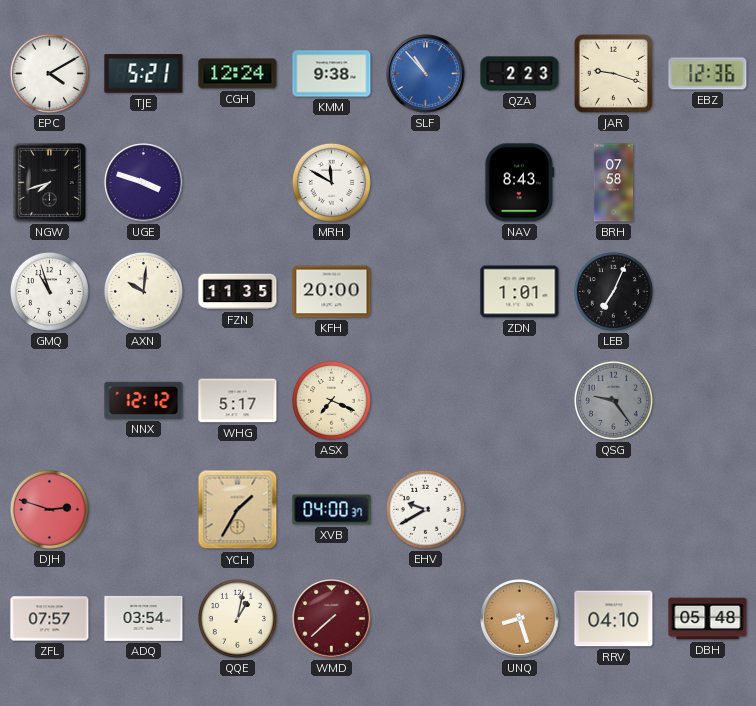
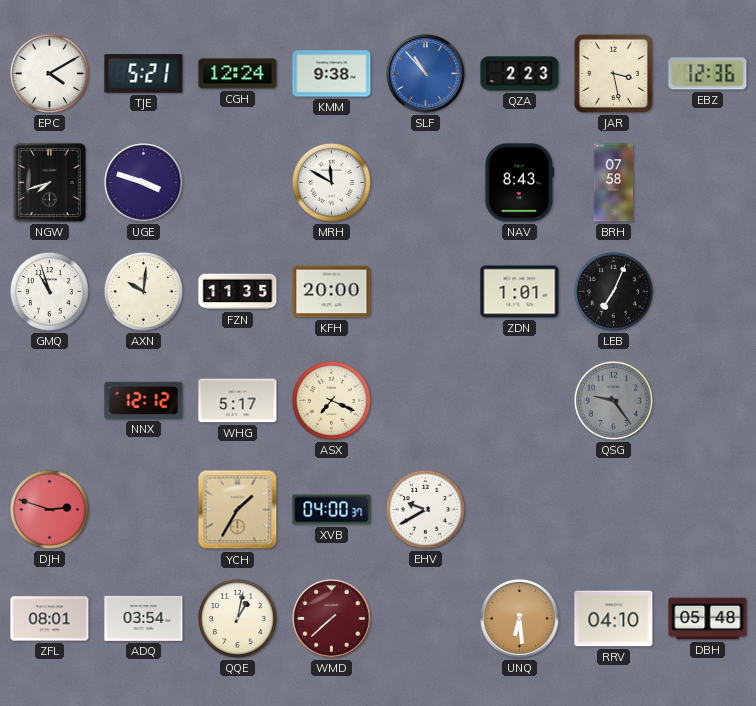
JAR: 9:18 -> 3:28 (613, 73)
ZFL: 07:57 -> 08:01 (50, 619)
UNQ: 8:27 -> 6:29 (520, 619)
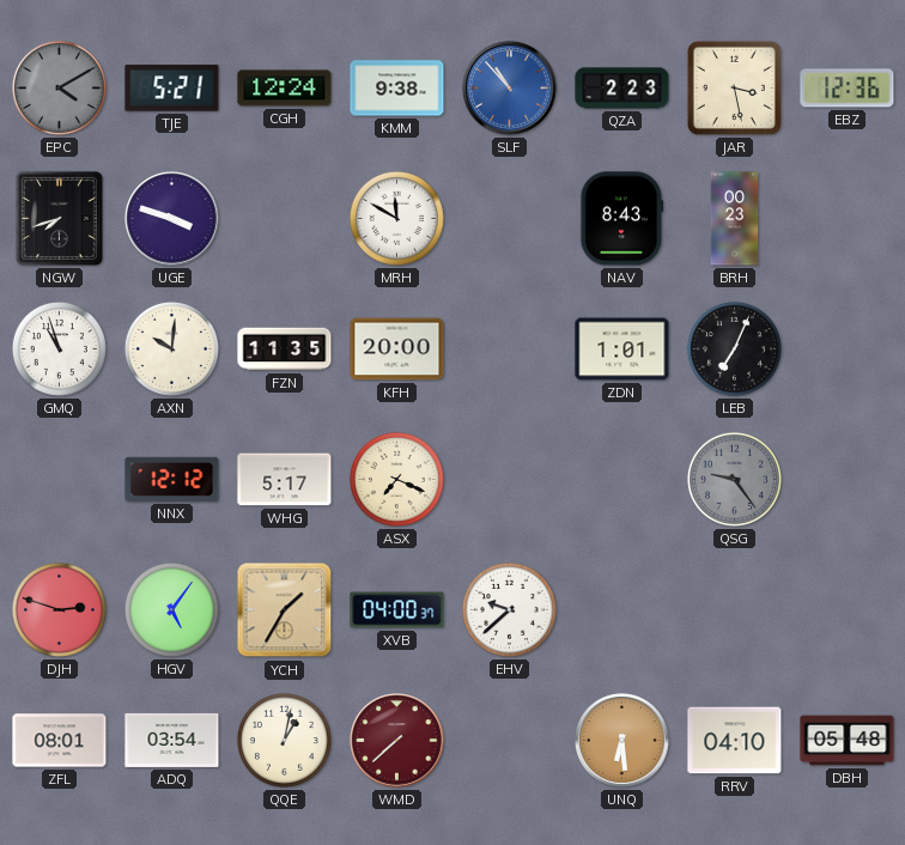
EPC dial: white -> grey (59, 87)
BRH: 07:58 -> 00:23 (735, 219)
HGV: none -> 5:06 (171, 609)
EHV: 9:40 -> 9:38 (509, 609)
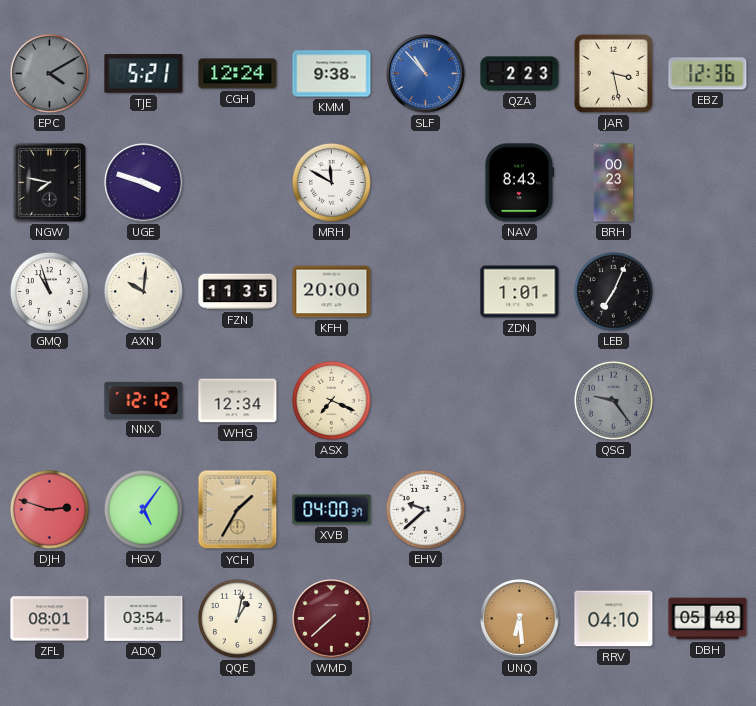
NGW: 7:42 -> 7:47 (49, 182)
WHG: 5:17 -> 12:34 (238, 401)
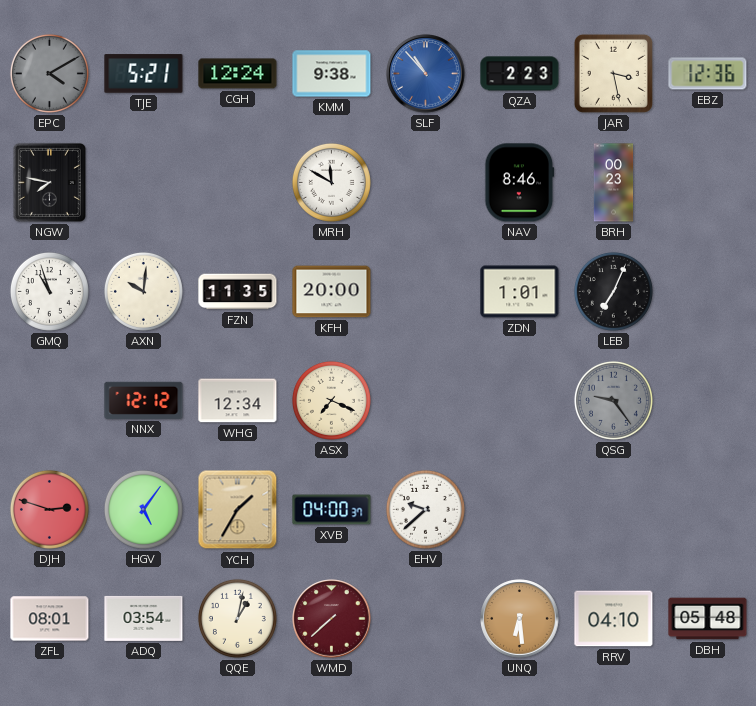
UGE: 3:48 -> none (144, 183)
NAV: 8:43 -> 8:46 (520, 183)
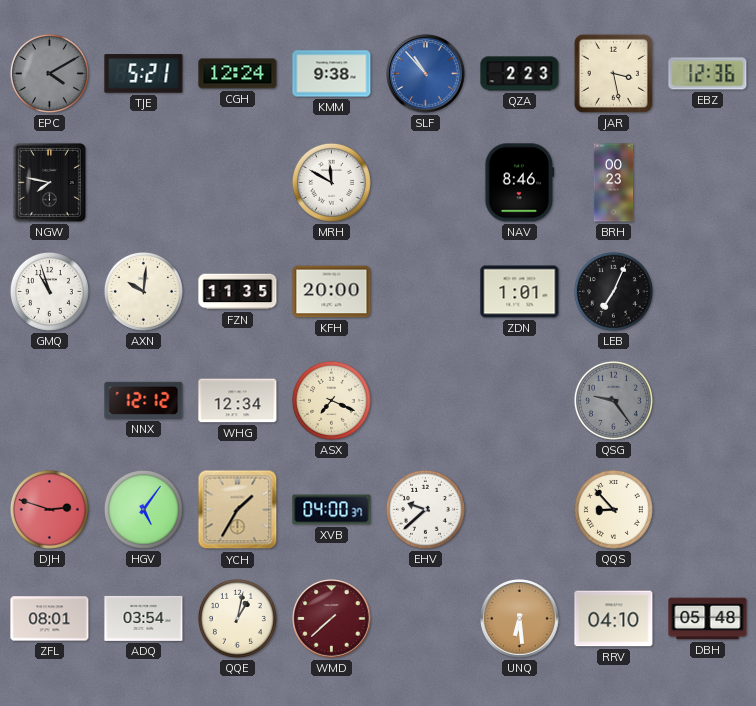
QQS: none -> 8:53 (613, 509)
